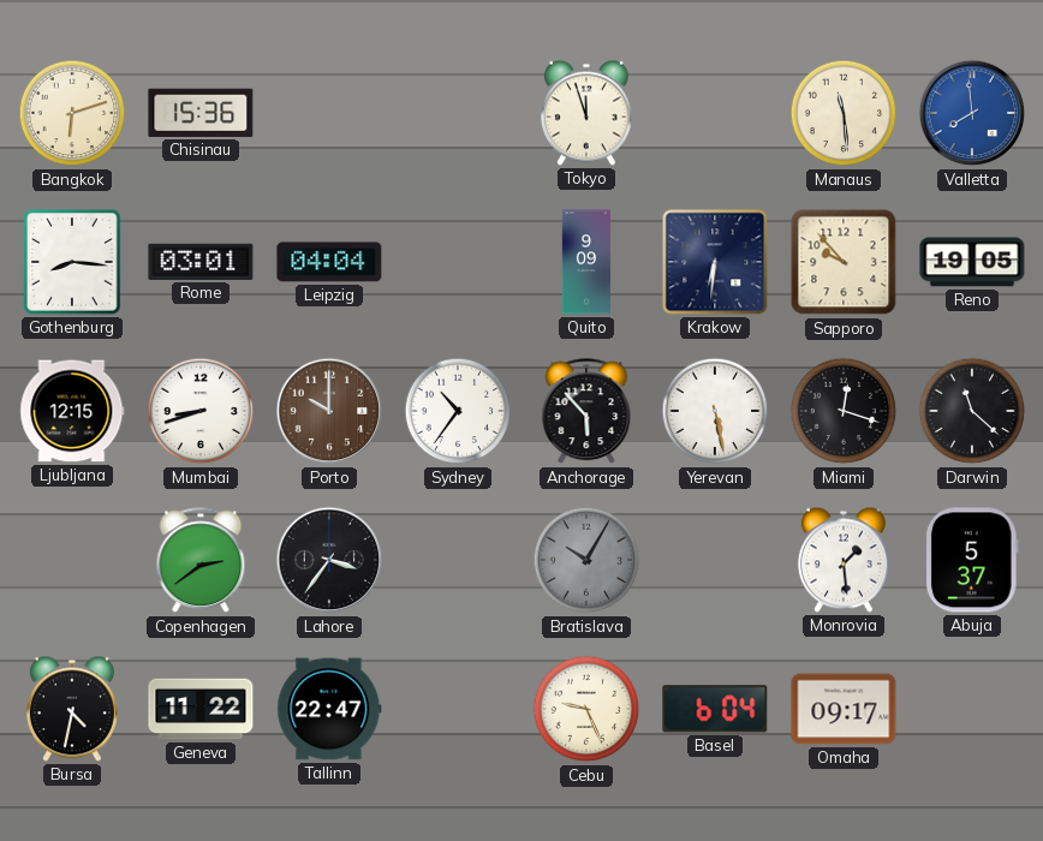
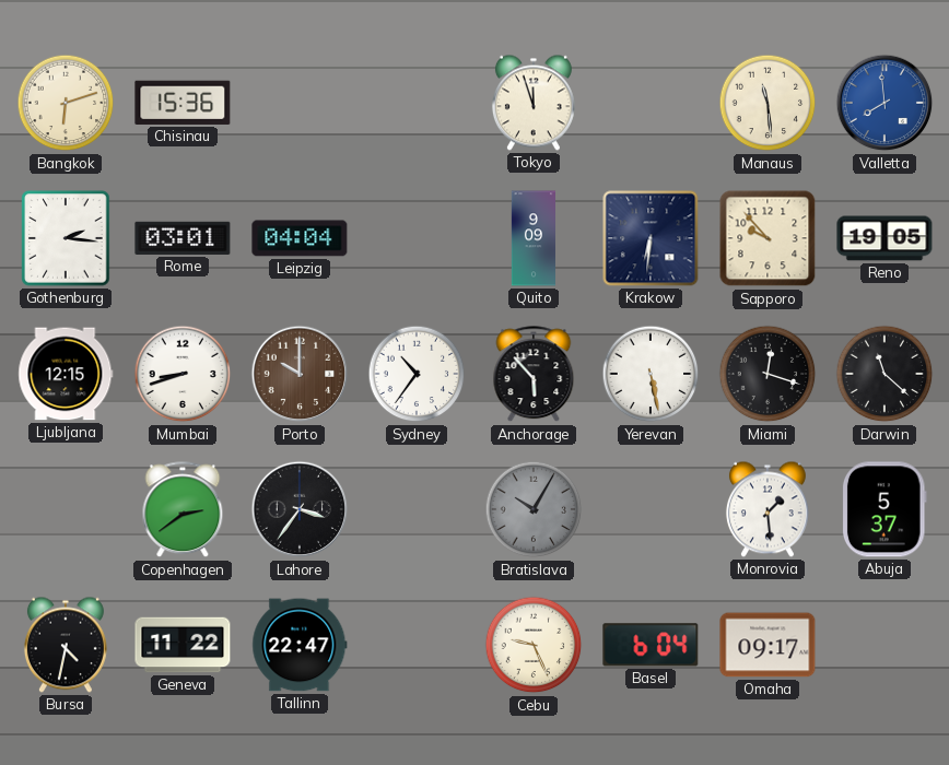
Gothenburg: 8:16 -> 2:16 (66, 238)
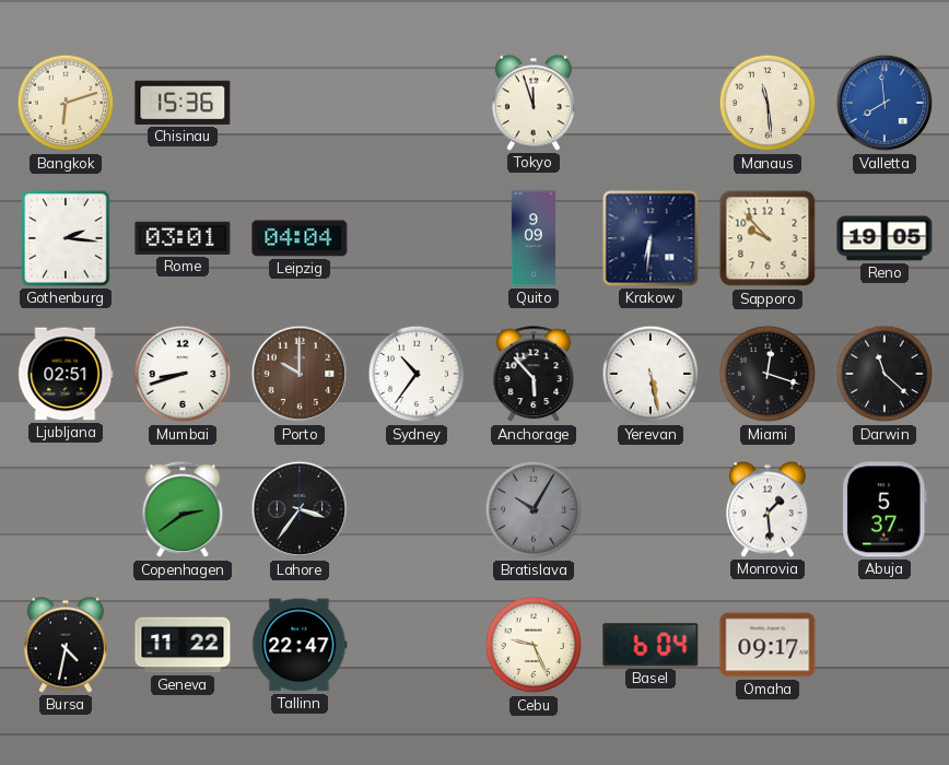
Ljubljana: 12:15 -> 02:51 (66, 374)
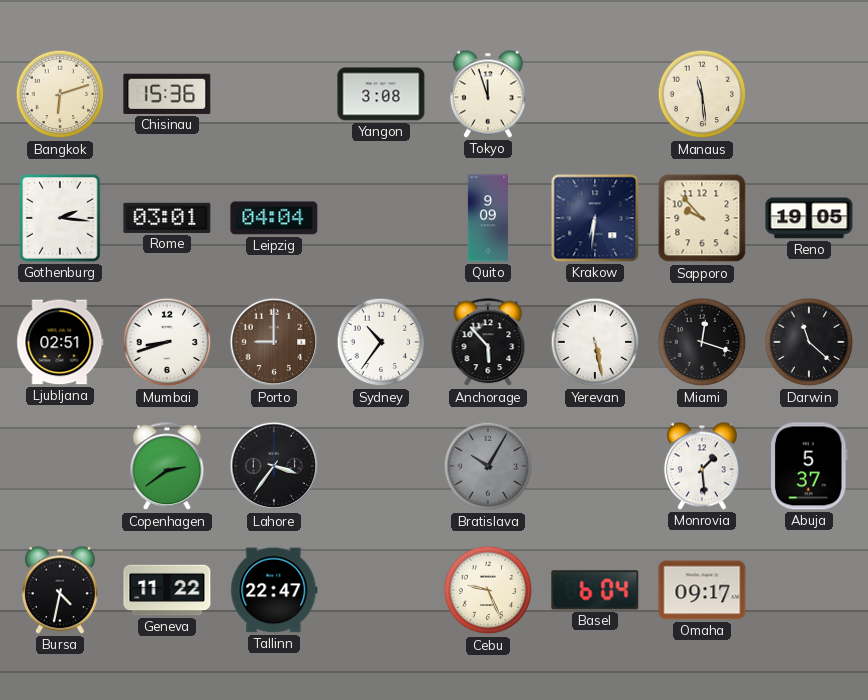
Yangon: none -> 3:08 (381, 94)
Valletta: 7:59 -> none (884, 103)
Porto: 10:00 -> 9:00 (274, 342)
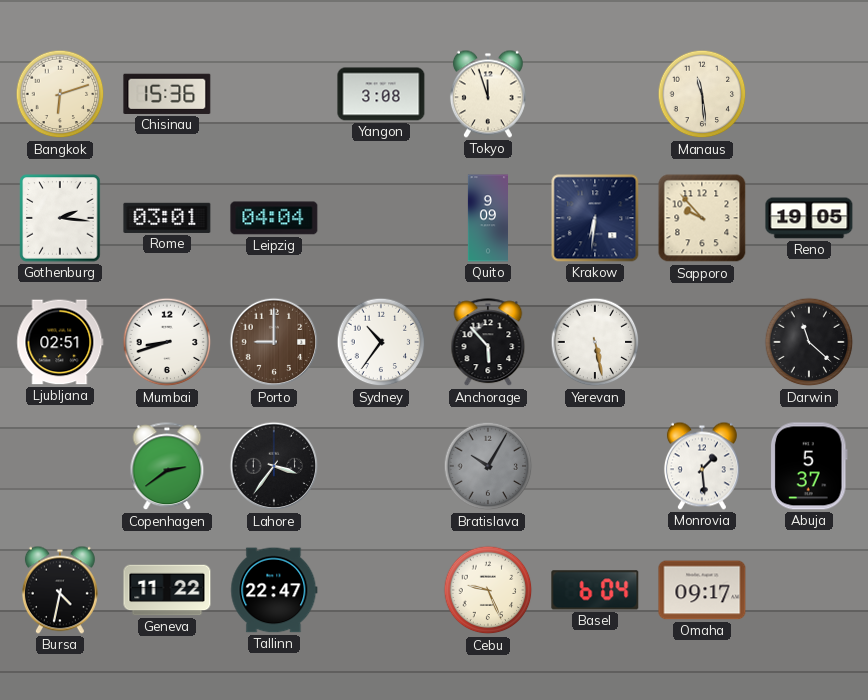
Miami: 12:18 -> none (702, 342)
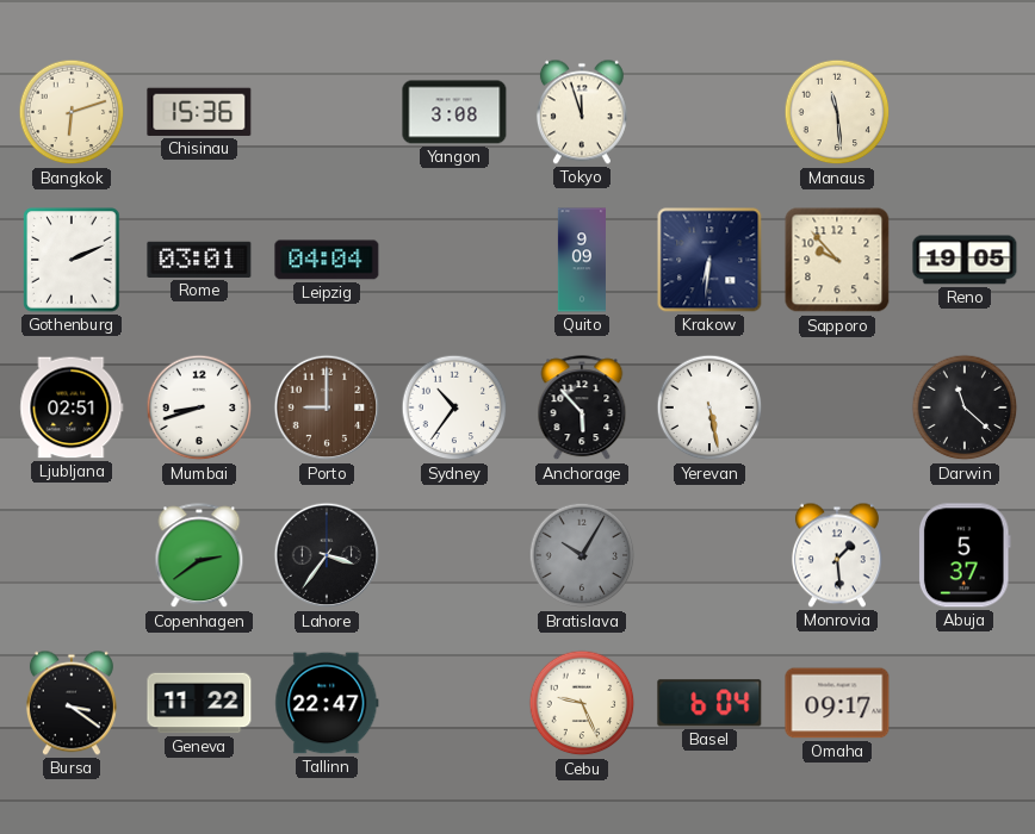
Gothenburg: 2:16 -> 2:11 (72, 260)
Bursa: 4:32 -> 3:21 (72, 703)
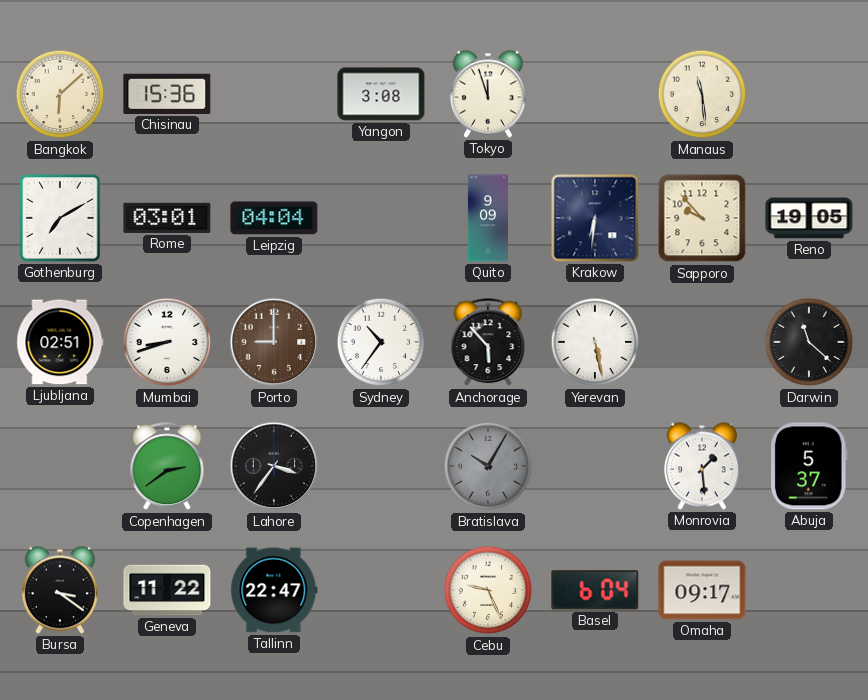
Bangkok: 6:12 -> 6:08 (60, 94)
Gothenburg: 2:11 -> 7:10 (60, 218)
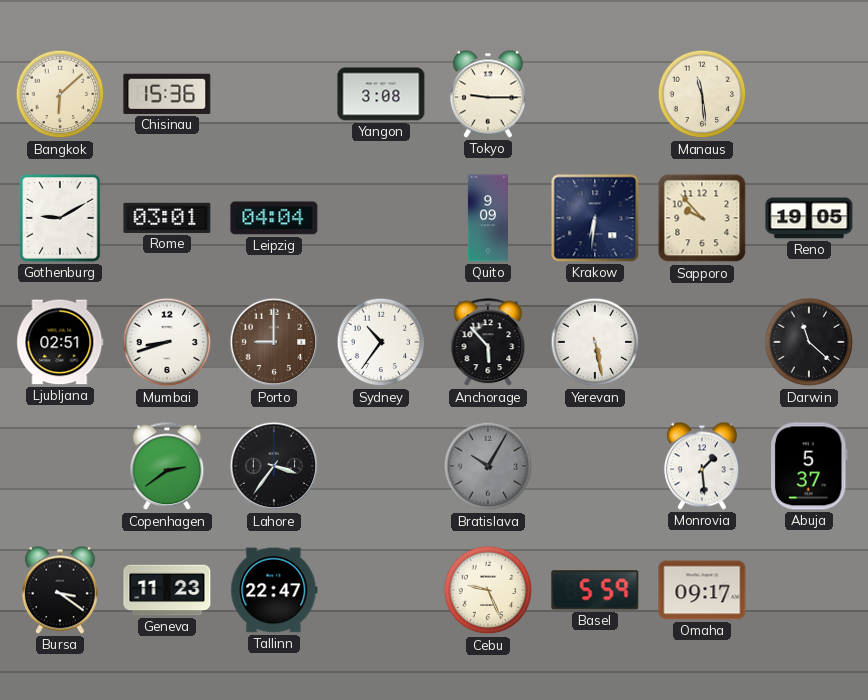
Tokyo: 11:57 -> 9:15 (488, 94)
Gothenburg: 7:10 -> 9:10 (60, 218)
Geneva: 11:22 -> 11:23 (167, 590)
Basel: 6:04 -> 5:59 (595, 590)
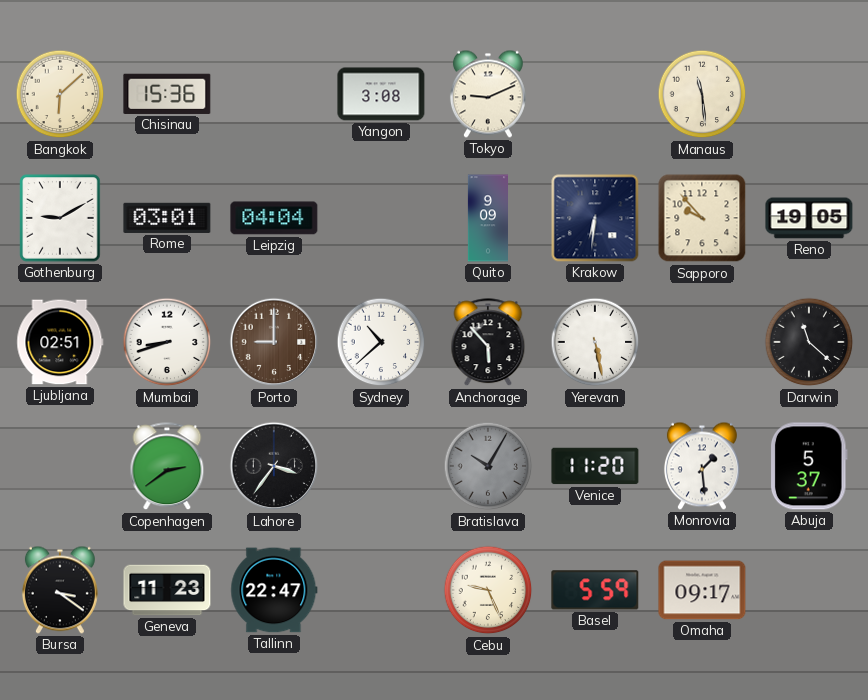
Tokyo: 9:15 -> 9:11 (488, 94)
Sydney: 10:36 -> 10:38 (381, 342)
Venice: none -> 11:20 (595, 466)
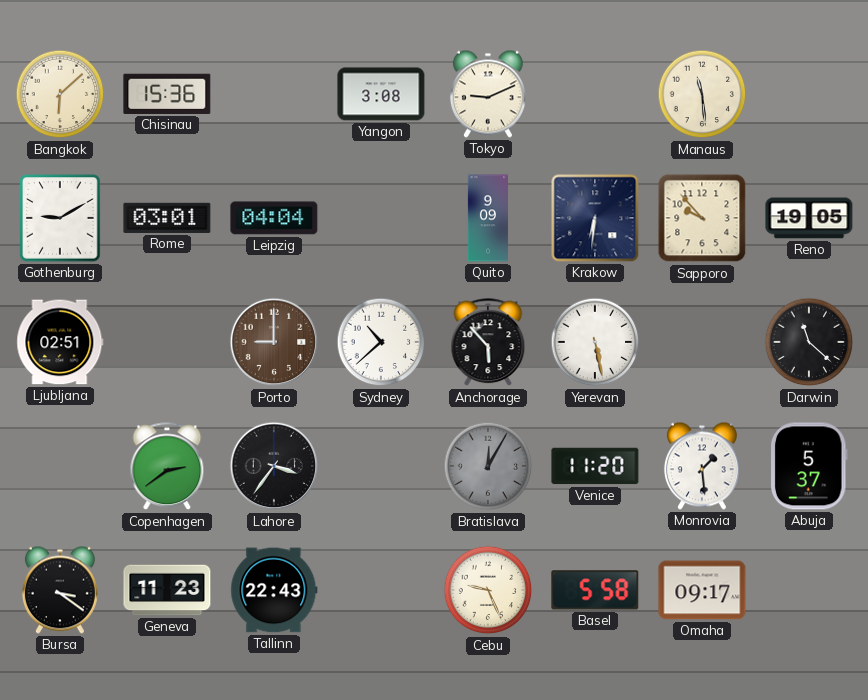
Mumbai: 8:42 -> none (167, 342)
Bratislava: 10:05 -> 12:05 (488, 466)
Tallinn: 22:47 -> 22:43 (274, 590)
Basel: 5:59 -> 5:58 (595, 590)
